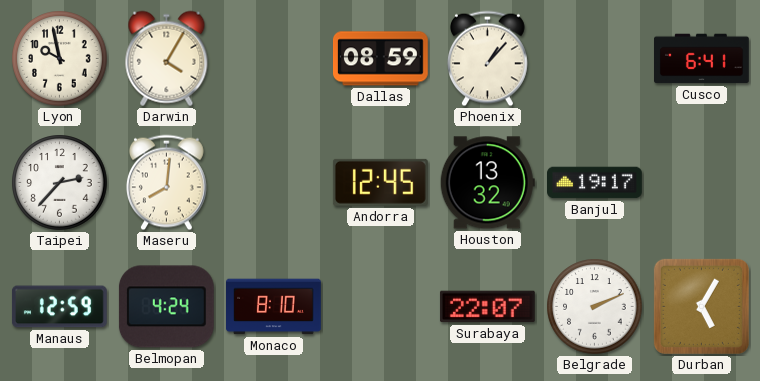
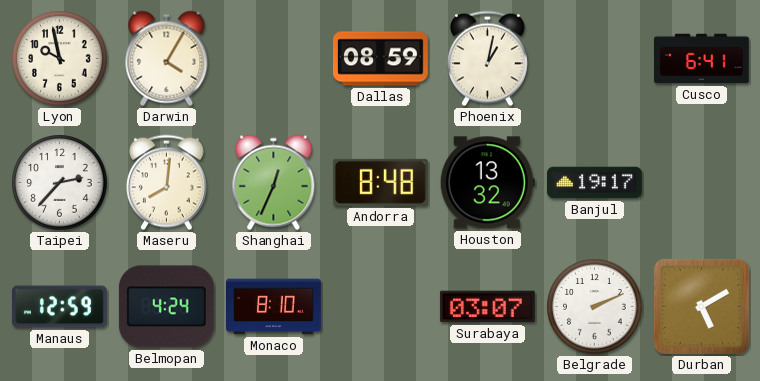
Phoenix: 1:07 -> 1:02 (487, 59)
Shanghai: none -> 12:34 (274, 183)
Andorra: 12:45 -> 8:48 (380, 182)
Surabaya: 22:07 -> 03:07 (487, 307)
Durban: 5:05 -> 5:10 (701, 306)
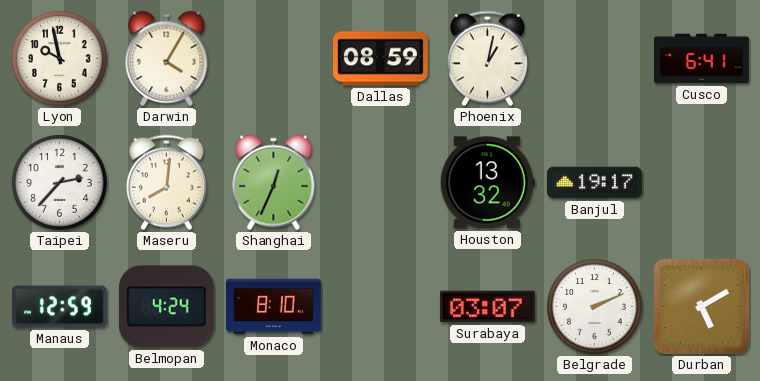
Andorra: 8:48 -> none (380, 182)
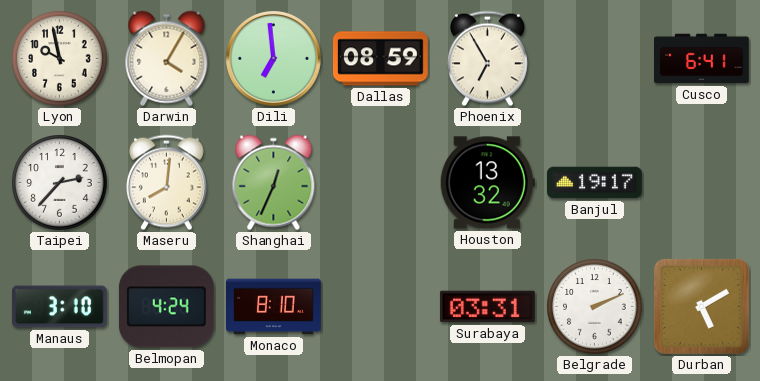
Dili: none -> 6:59 (273, 58)
Phoenix: 1:02 -> 6:55 (487, 59)
Manaus: 12:59 -> 3:10 (59, 307)
Surabaya: 03:07 -> 03:31 (487, 307)
